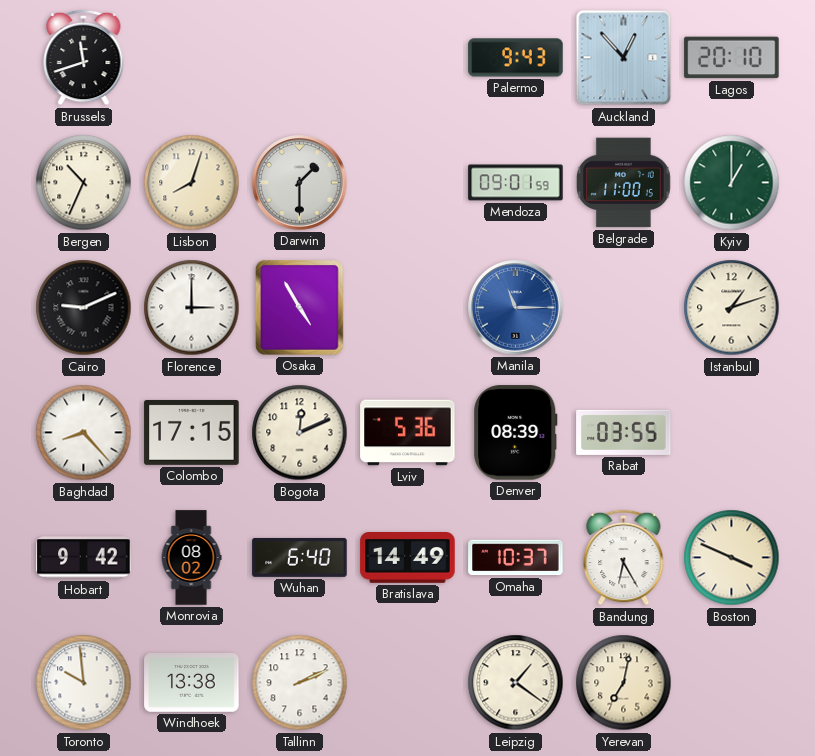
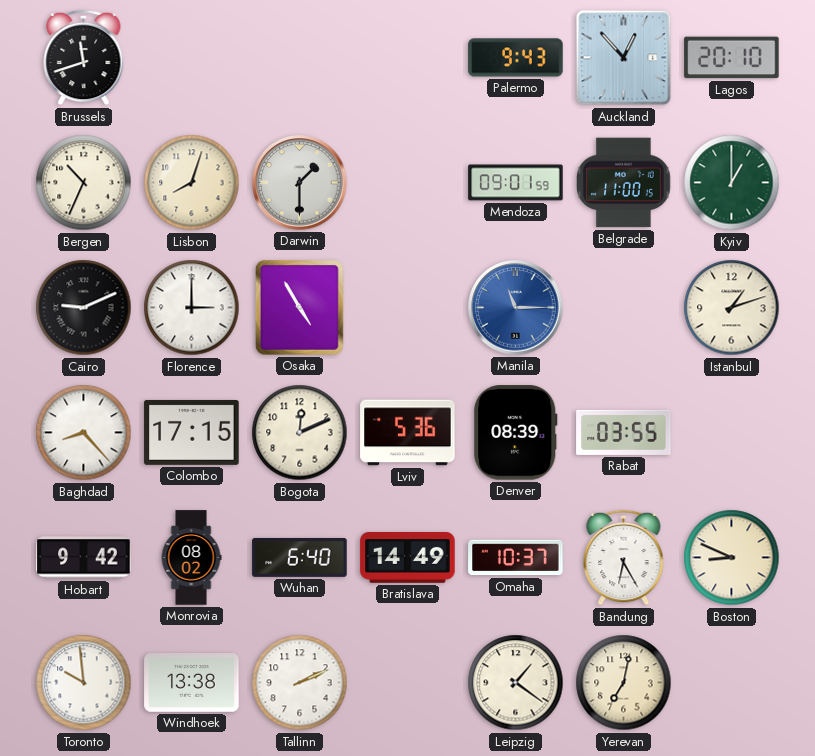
Boston: 3:49 -> 8:49 (732, 558)
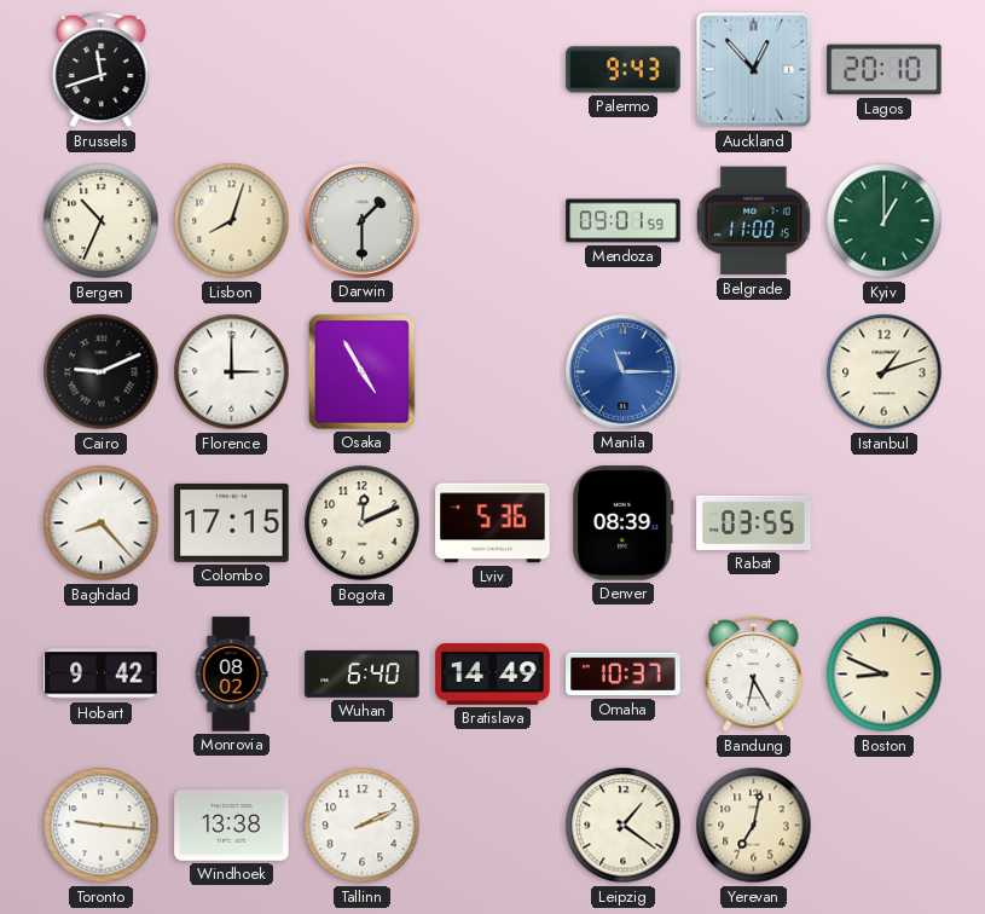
Toronto: 9:59 -> 9:16 (102, 826)
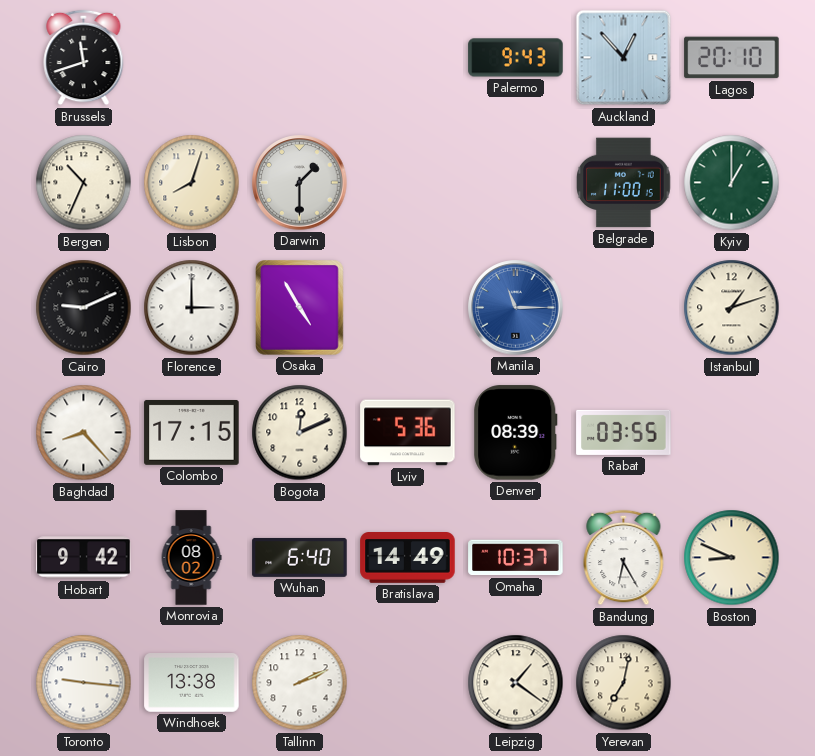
Mendoza: 09:01 -> none (624, 221)
